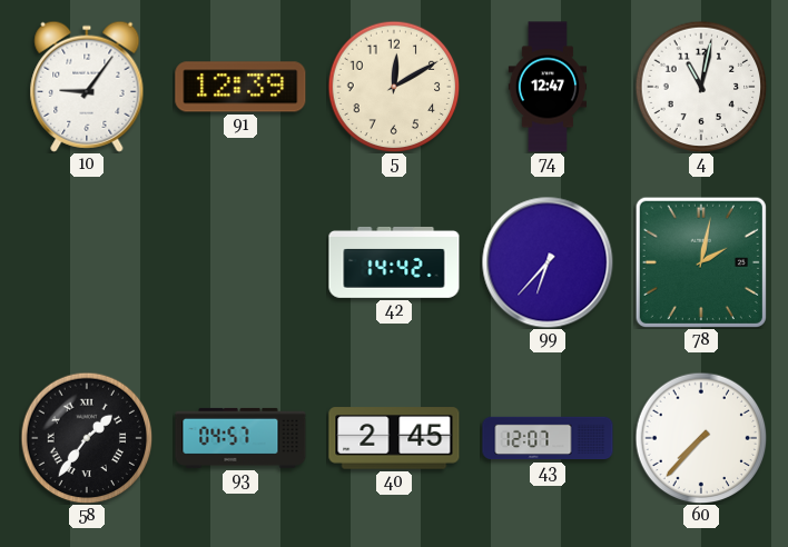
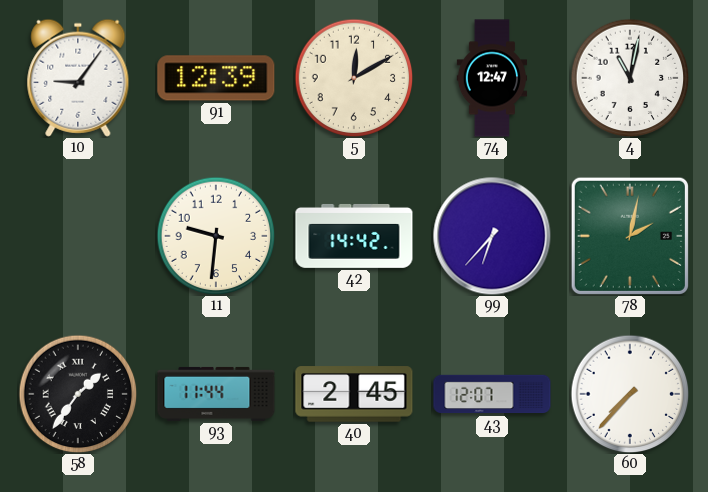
11: none -> 9:31 (216, 236)
93: 04:57 -> 11:44 (216, 394)
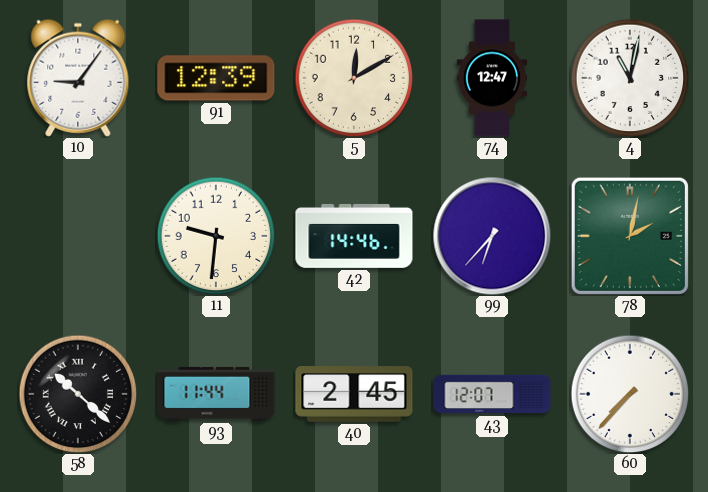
42: 14:42 -> 14:46 (354, 236)
58: 1:36 -> 10:22 (78, 394)
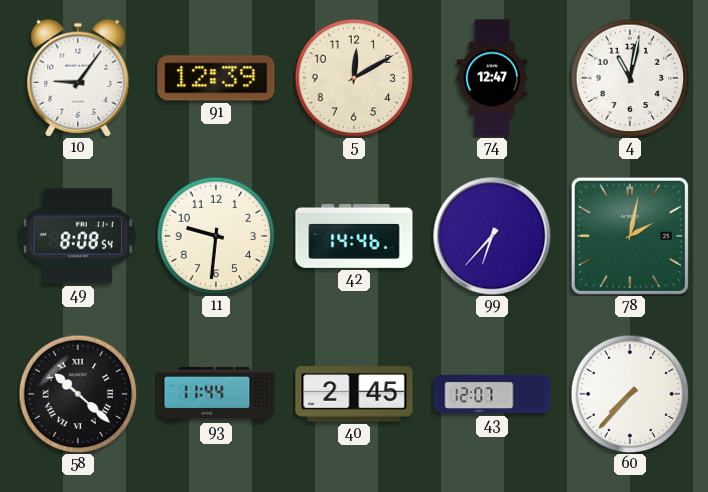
49: none -> 8:08 (78, 236)
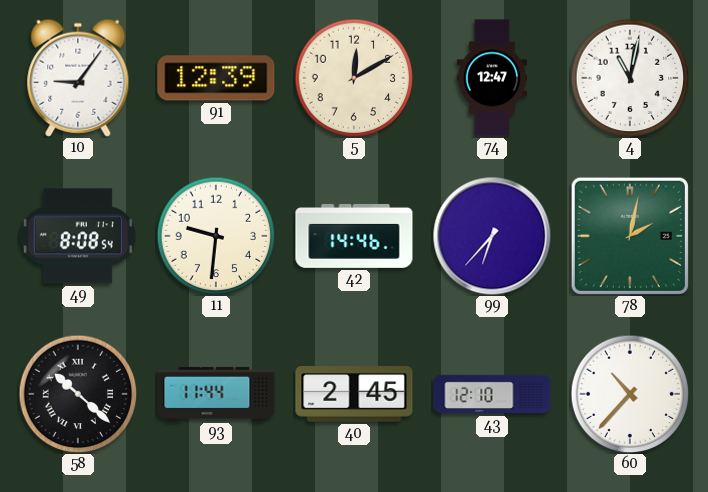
43: 12:07 -> 12:10 (492, 394)
60: 7:37 -> 10:37 (630, 394)
